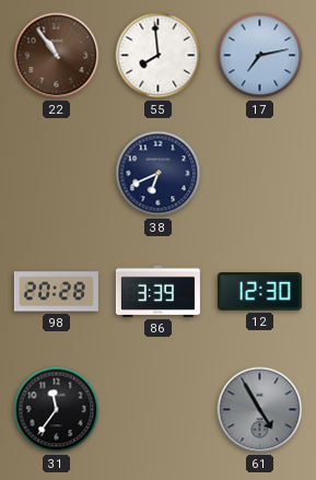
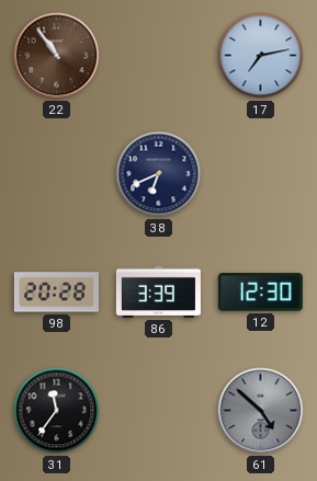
55: 7:59 -> none (159, 56)
61: 4:55 -> 4:52 (261, 411)
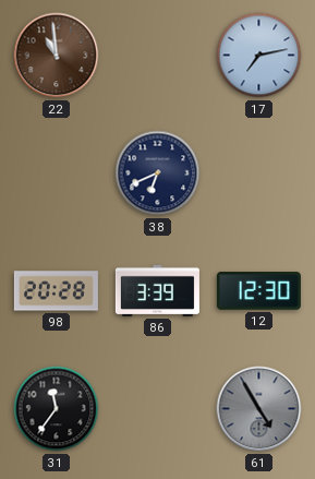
22: 10:54 -> 10:59 (57, 56)
61: 4:52 -> 4:55 (259, 409)
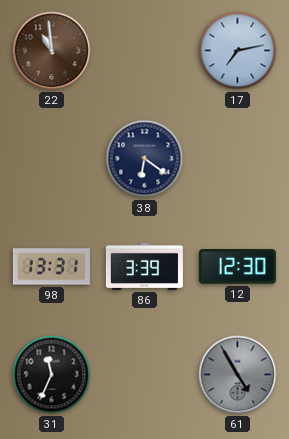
38: 6:41 -> 6:21 (145, 159)
98: 20:28 -> 13:31 (51, 267)
31: 11:36 -> 11:34 (52, 375)
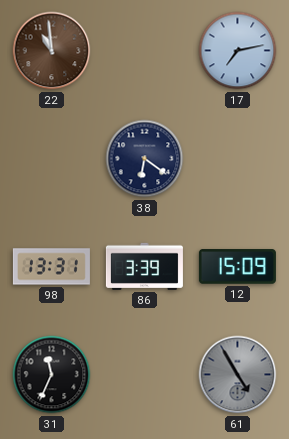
12: 12:30 -> 15:09 (237, 267)
